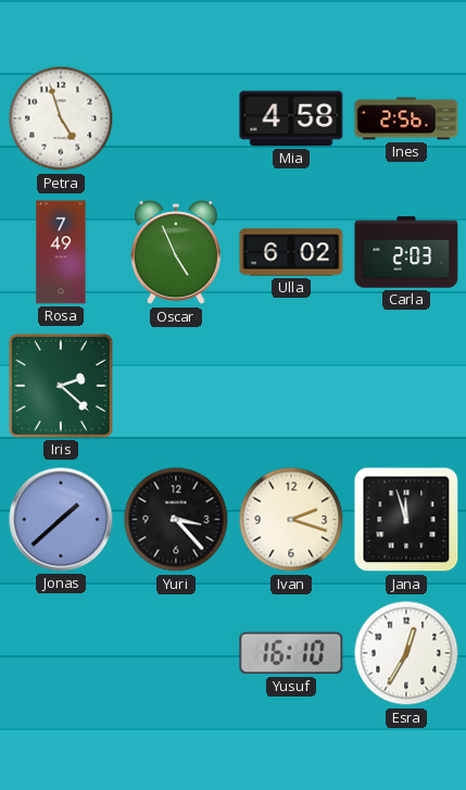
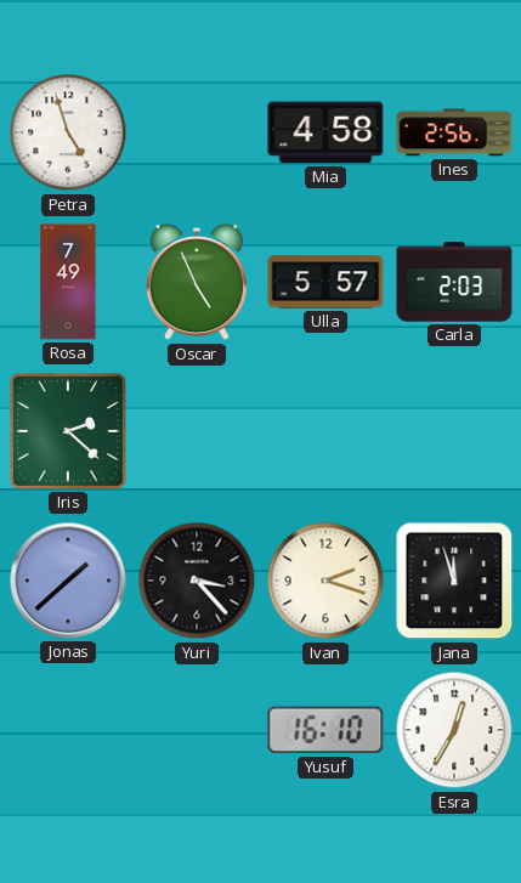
Ulla: 6:02 -> 5:57 (325, 282)
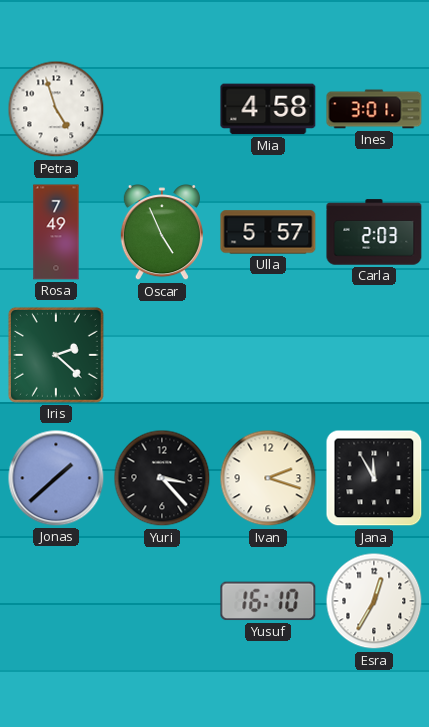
Ines: 2:56 -> 3:01 (374, 109)
Jana: 11:57 -> 11:55 (374, 478)
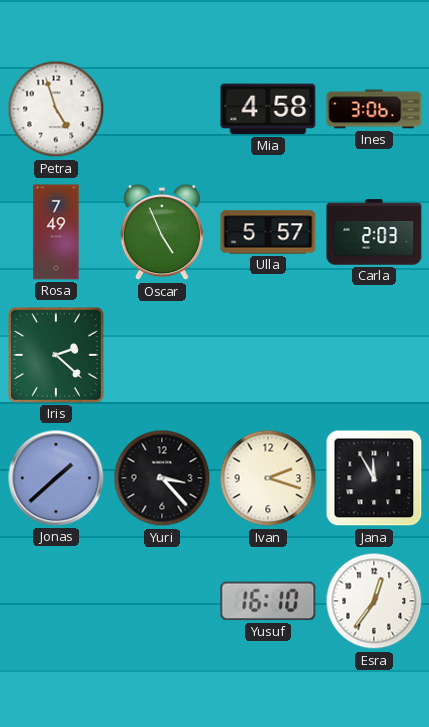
Ines: 3:01 -> 3:06 (374, 109)
Esra: 12:35 -> 12:36 (374, 601)
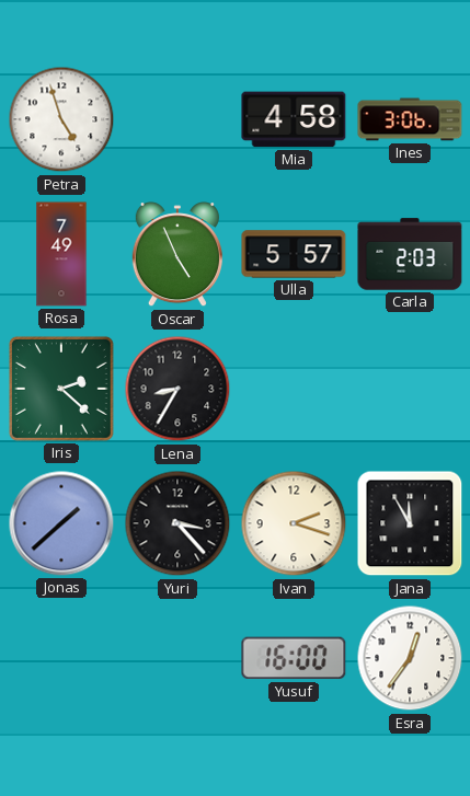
Lena: none -> 8:35 (177, 389)
Yusuf: 16:10 -> 16:00 (294, 658)
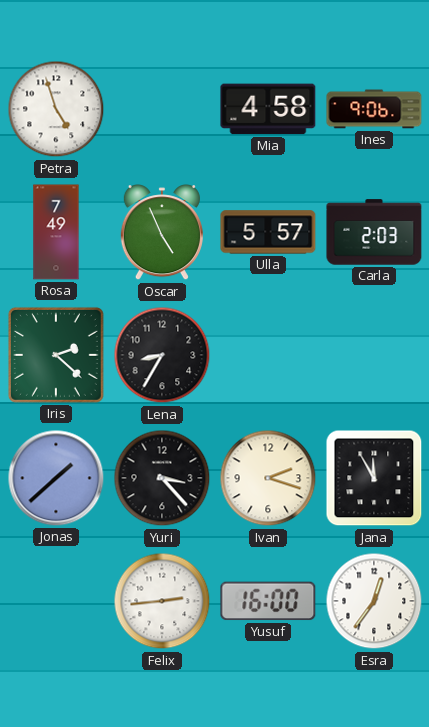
Ines: 3:06 -> 9:06 (374, 109)
Felix: none -> 2:44 (162, 601)
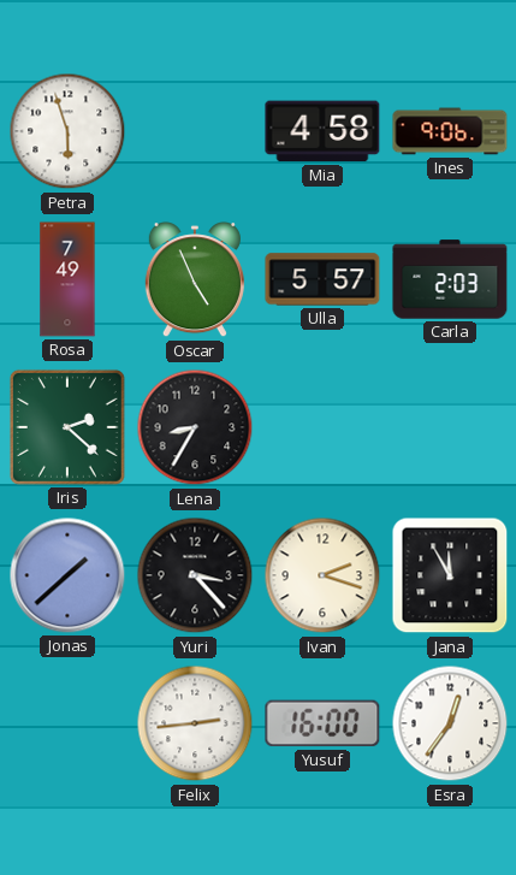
Petra: 4:57 -> 5:57 (67, 131)
